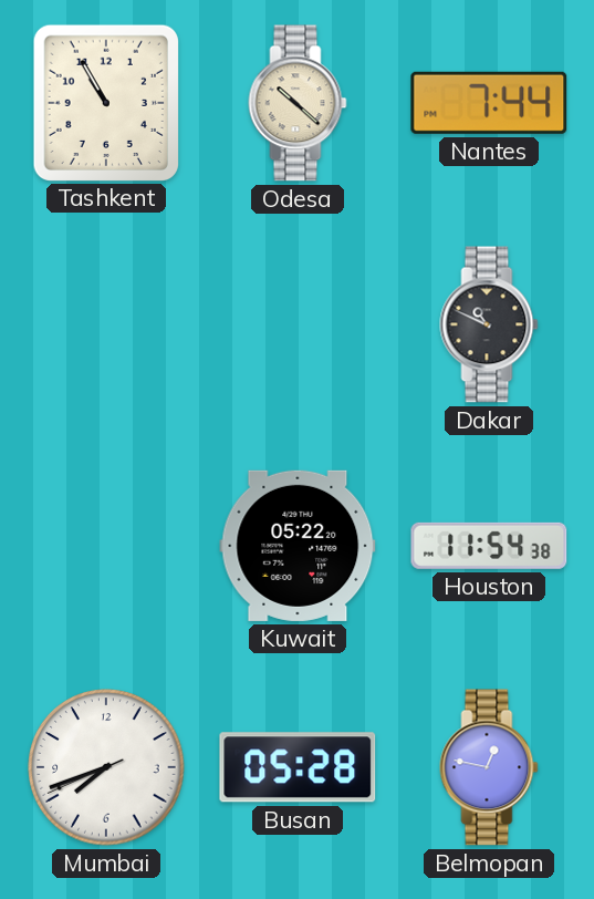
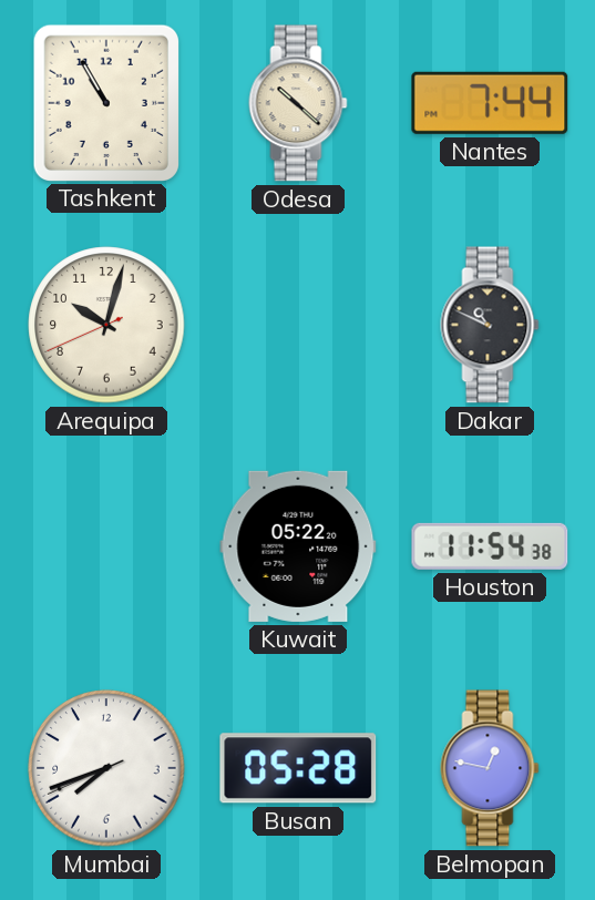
Arequipa: none -> 10:02 (106, 325)
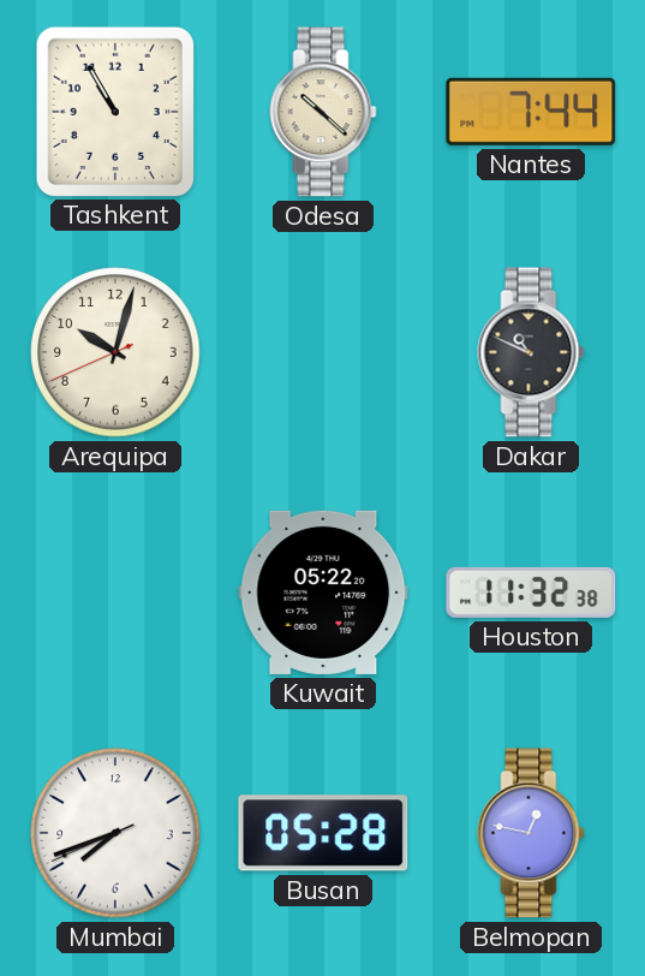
Houston: 11:54 -> 11:32 (531, 593)
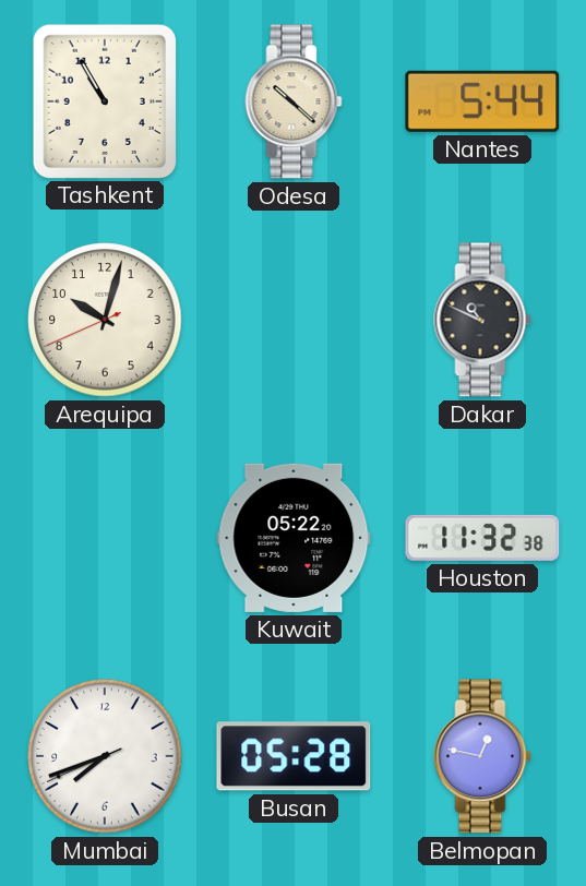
Nantes: 7:44 -> 5:44 (482, 101)
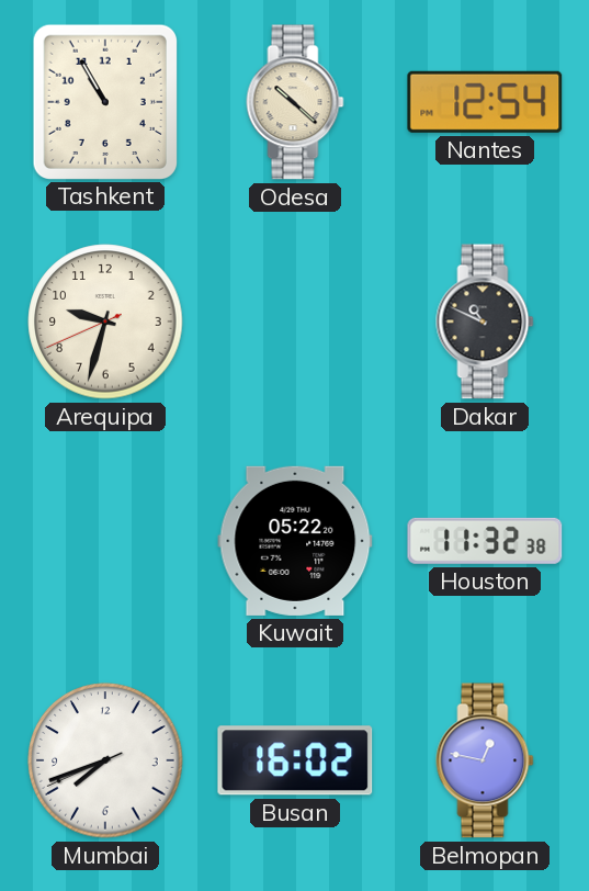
Nantes: 5:44 -> 12:54 (485, 102)
Arequipa: 10:02 -> 9:32 (105, 322)
Busan: 05:28 -> 16:02 (295, 760)
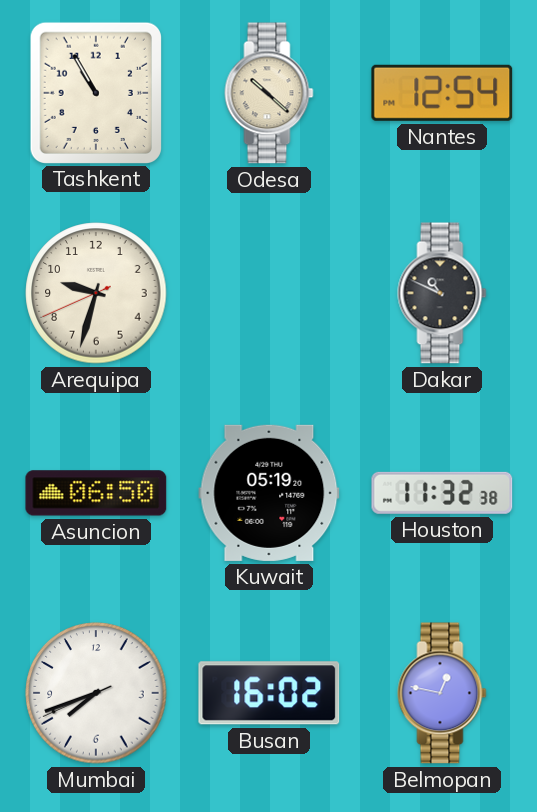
Asuncion: none -> 06:50 (96, 493)
Kuwait: 05:22 -> 05:19 (269, 493)
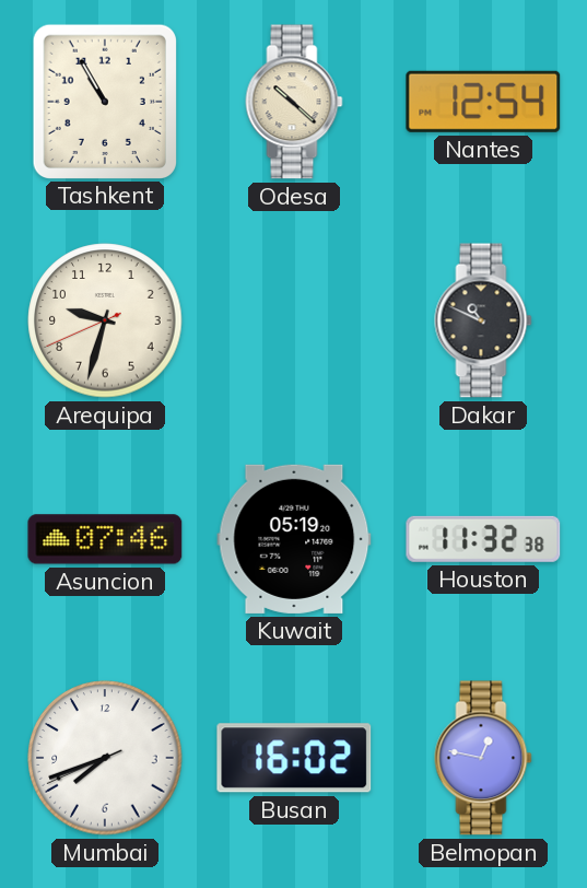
Asuncion: 06:50 -> 07:46 (105, 539)
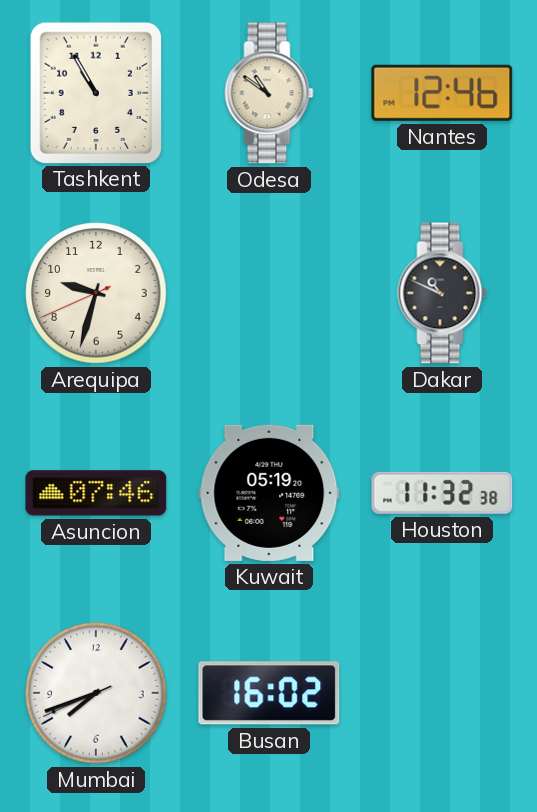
Odesa: 10:22 -> 10:51 (269, 93)
Nantes: 12:54 -> 12:46 (442, 93)
Belmopan: 12:47 -> none (483, 758)
